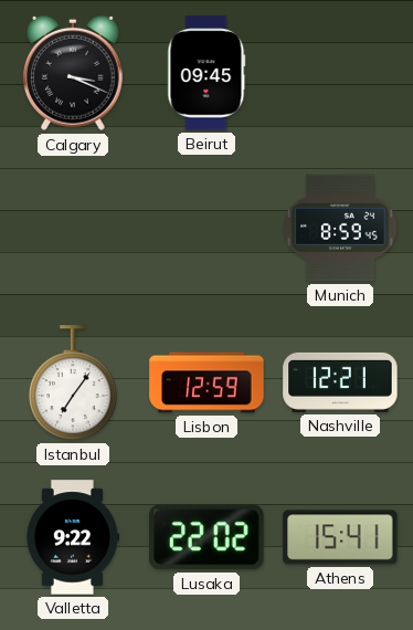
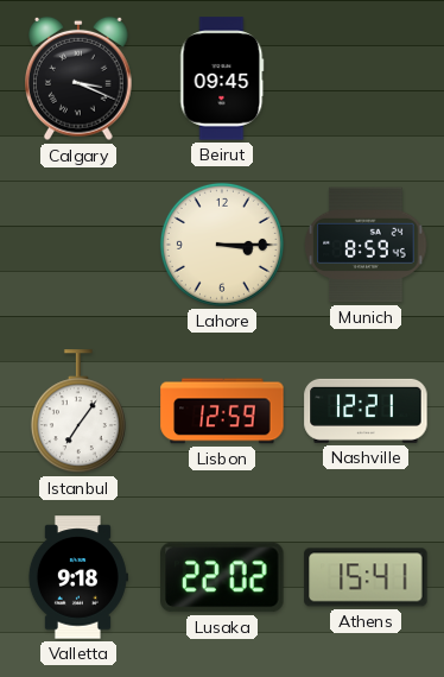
Lahore: none -> 3:15 (222, 245)
Valletta: 9:22 -> 9:18 (77, 577)
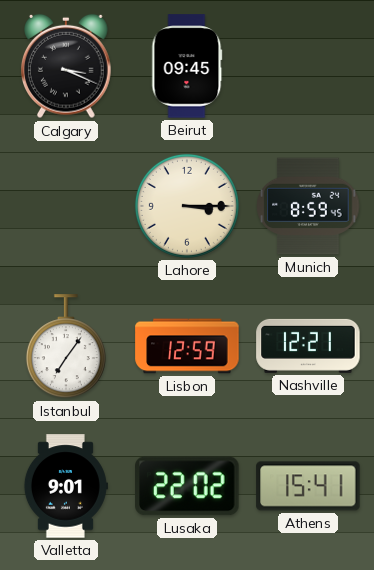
Valletta: 9:18 -> 9:01 (65, 486)
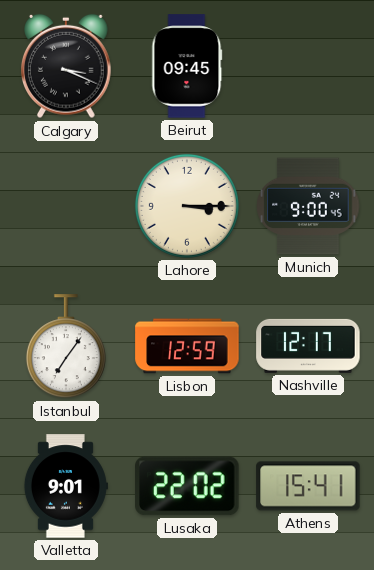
Munich: 8:59 -> 9:00 (308, 206)
Nashville: 12:21 -> 12:17 (308, 346)
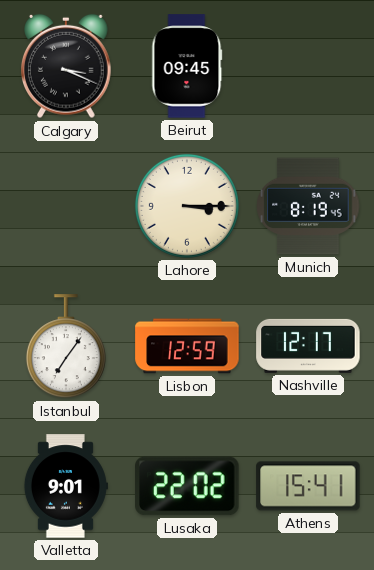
Munich: 9:00 -> 8:19 (308, 206)
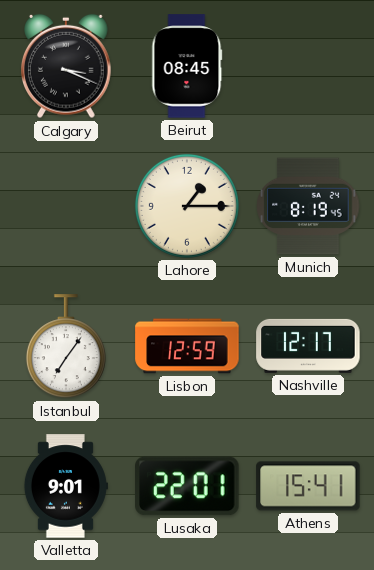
Beirut: 09:45 -> 08:45 (187, 66)
Lahore: 3:15 -> 1:15 (187, 206)
Lusaka: 22:02 -> 22:01 (187, 486)
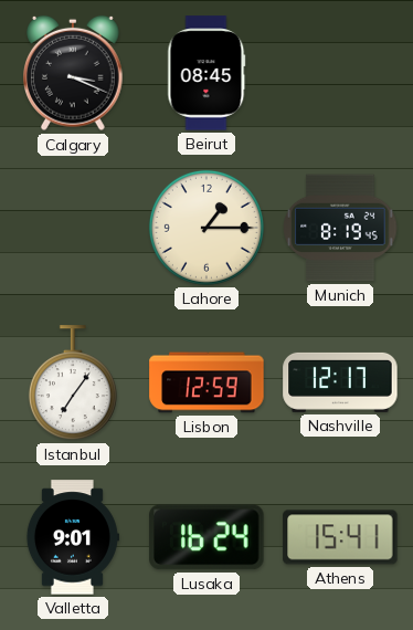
Lusaka: 22:01 -> 16:24 (206, 537)
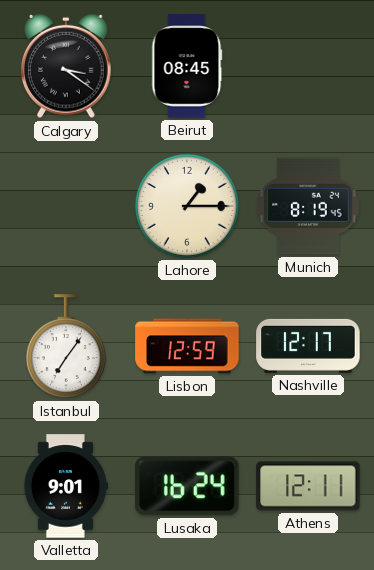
Calgary: 3:19 -> 3:21 (67, 66)
Athens: 15:41 -> 12:11 (308, 486)
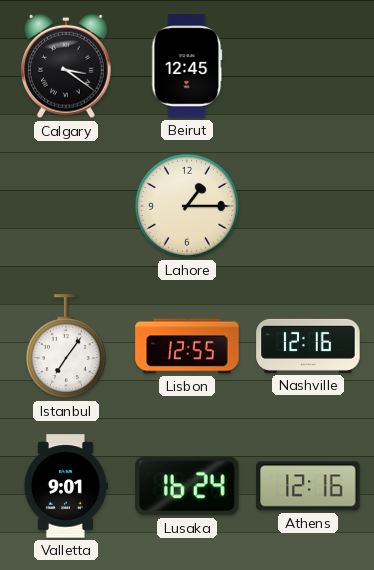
Beirut: 08:45 -> 12:45 (187, 66)
Munich: 8:19 -> none (308, 206)
Lisbon: 12:59 -> 12:55 (187, 346)
Nashville: 12:17 -> 12:16 (308, 346)
Athens: 12:11 -> 12:16 (308, 486)
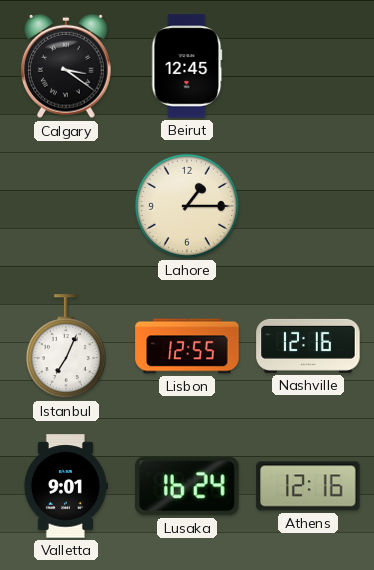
Istanbul: 7:06 -> 7:04 (66, 347)
